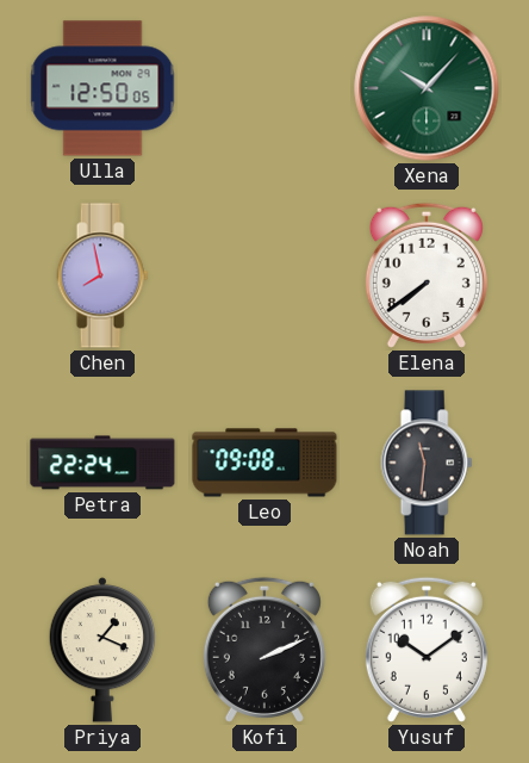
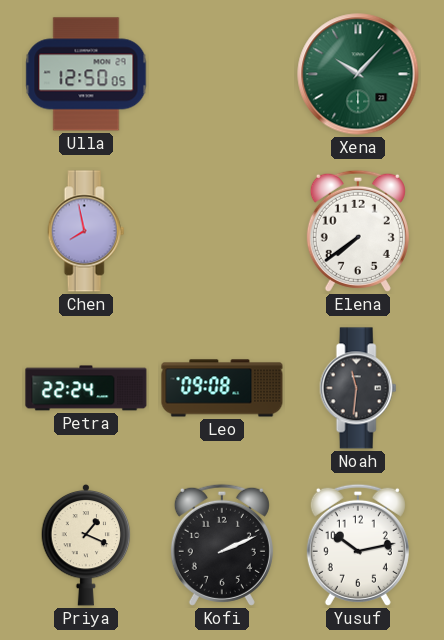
Yusuf: 10:09 -> 10:13 (358, 545)
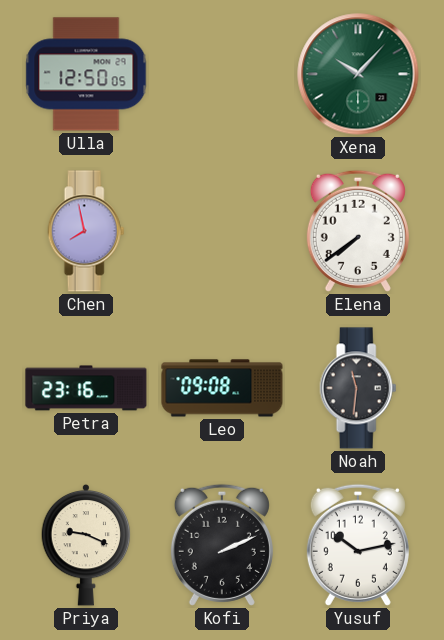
Petra: 22:24 -> 23:16 (86, 388)
Priya: 1:19 -> 9:19 (86, 545)
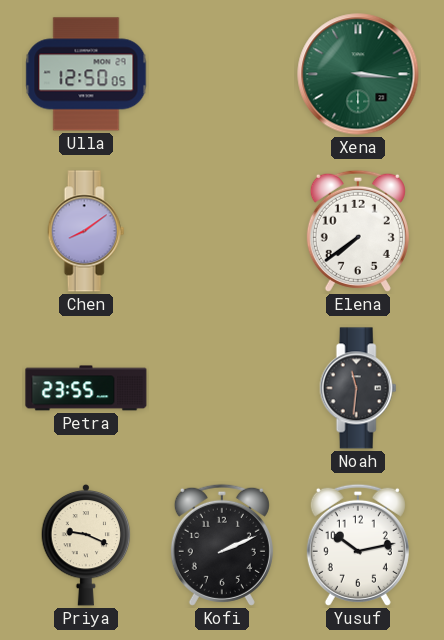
Xena: 10:07 -> 3:16 (358, 74)
Chen: 7:58 -> 8:09 (86, 231)
Petra: 23:16 -> 23:55 (86, 388)
Leo: 09:08 -> none (222, 388)
